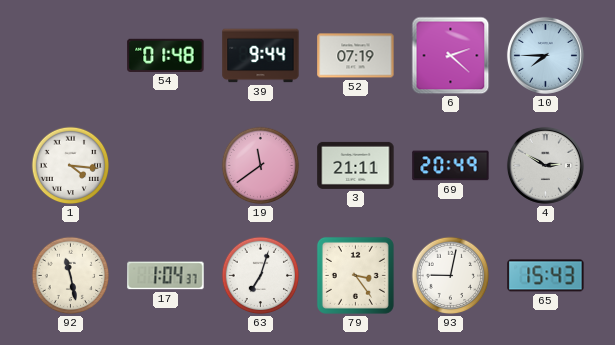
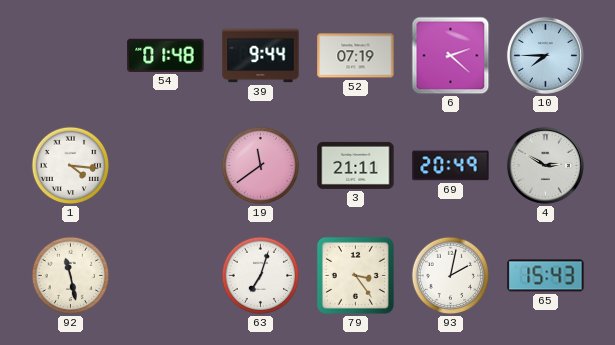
17: 1:04 -> none (166, 276)
93: 9:02 -> 2:02 (451, 276)
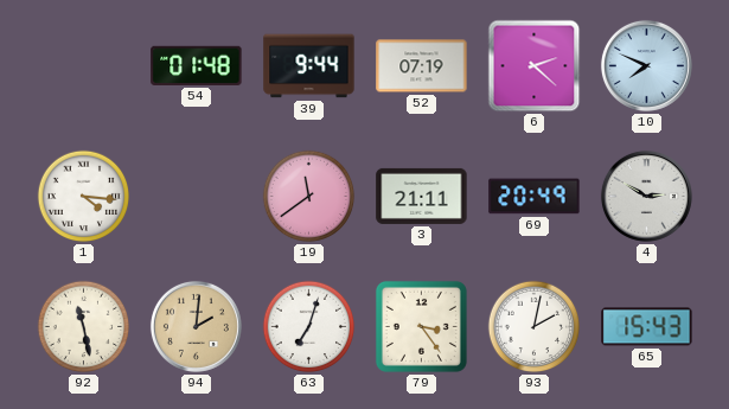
10: 7:45 -> 7:49 (646, 65)
94: none -> 2:01 (196, 326)
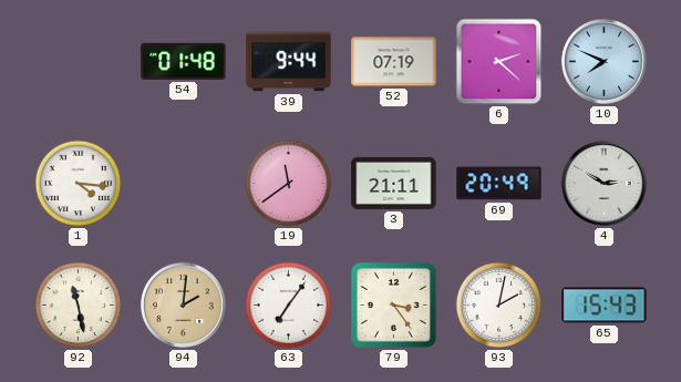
63: 7:03 -> 7:06 (289, 306)
